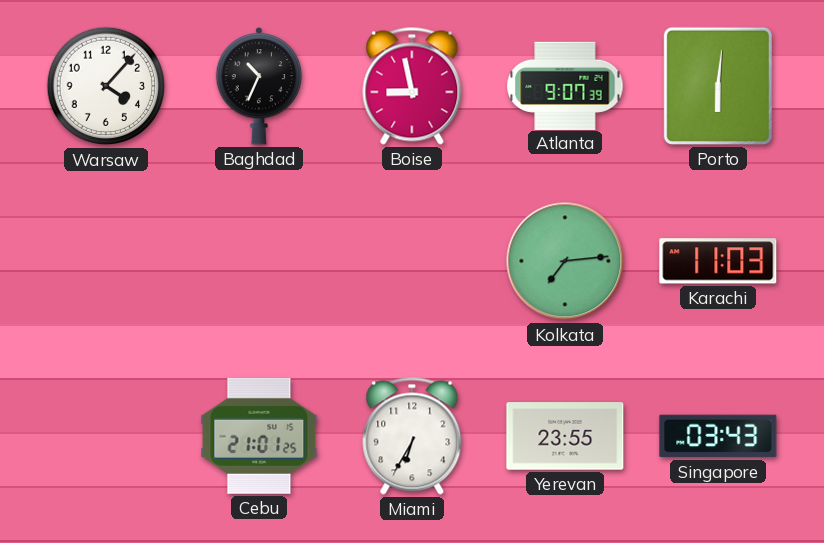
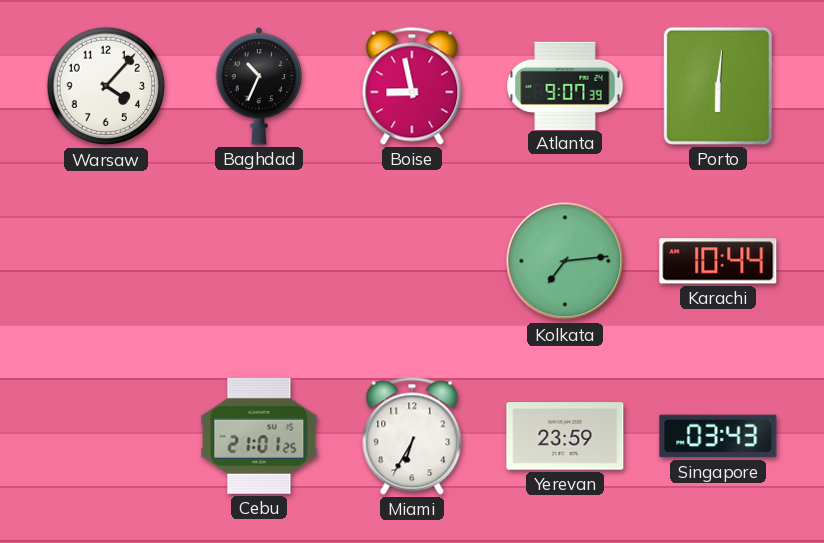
Karachi: 11:03 -> 10:44 (718, 261)
Yerevan: 23:55 -> 23:59 (565, 436)
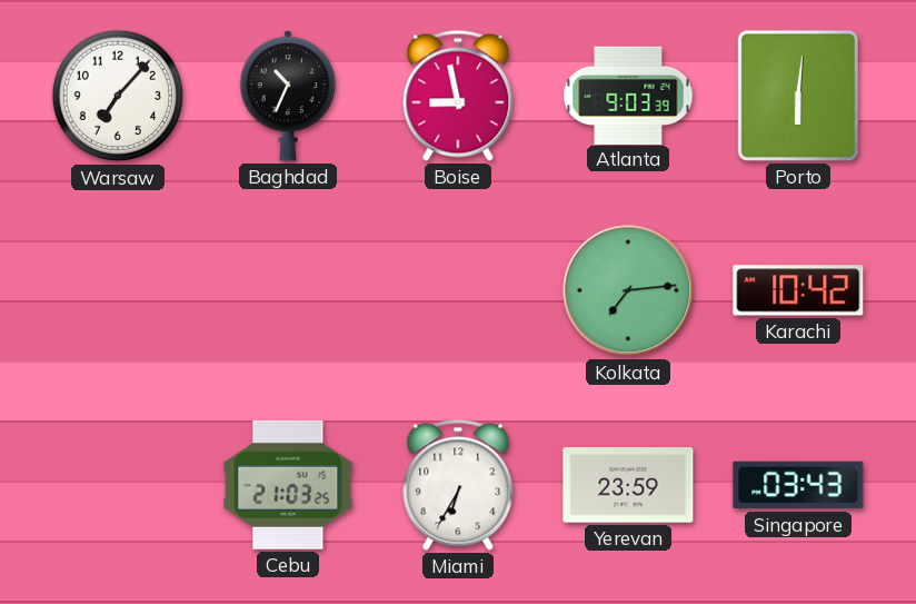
Warsaw: 4:07 -> 7:07 (118, 96)
Atlanta: 9:07 -> 9:03 (628, 95)
Karachi: 10:44 -> 10:42 (798, 290)
Cebu: 21:01 -> 21:03 (288, 485)
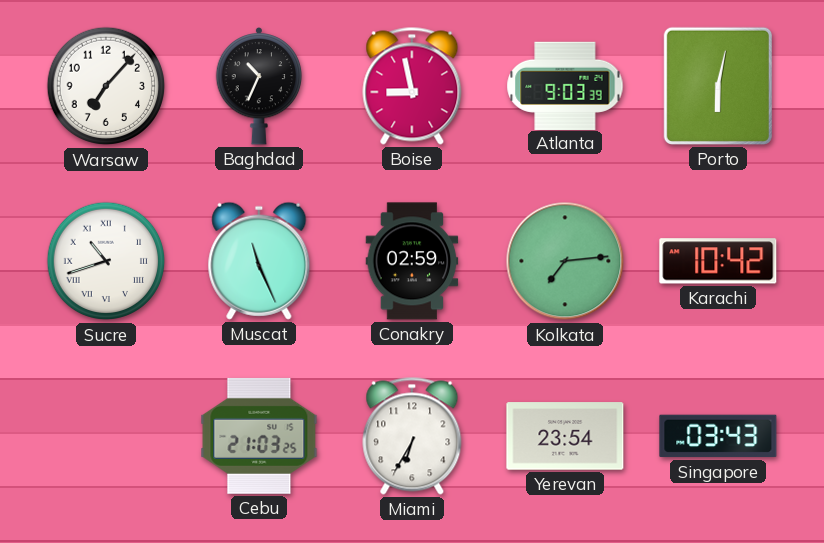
Porto: 6:01 -> 6:02 (718, 86)
Sucre: none -> 10:42 (106, 261)
Muscat: none -> 11:26 (259, 261)
Conakry: none -> 02:59 (412, 261)
Yerevan: 23:59 -> 23:54 (565, 436)
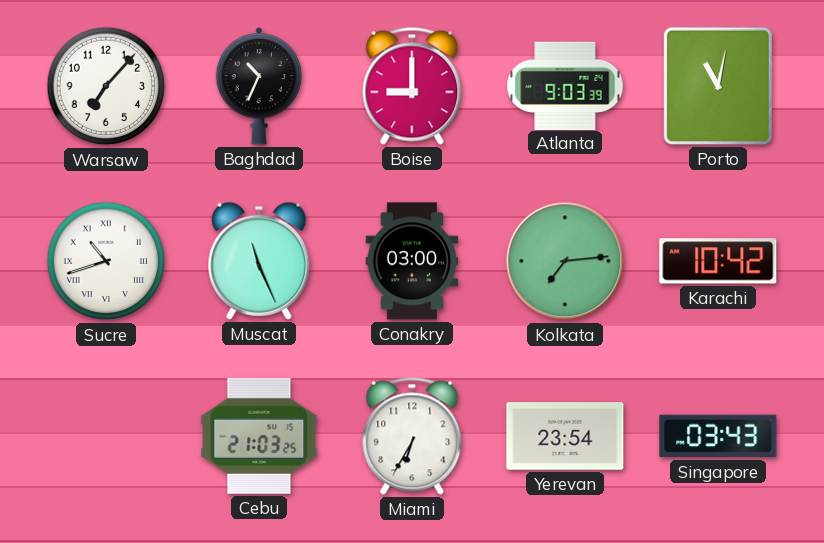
Boise: 8:58 -> 9:00 (412, 86)
Porto: 6:02 -> 11:02 (718, 86)
Conakry: 02:59 -> 03:00 (412, 261)
